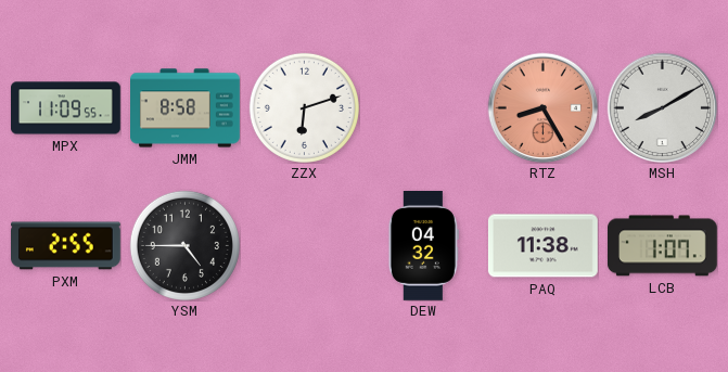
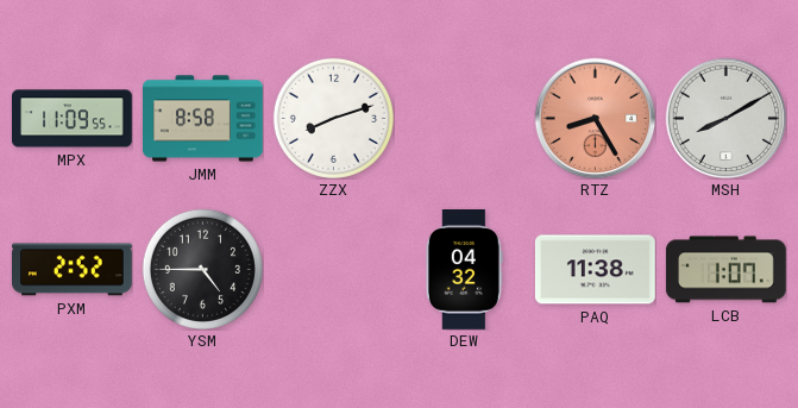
ZZX: 6:12 -> 8:12 (333, 118)
PXM: 2:55 -> 2:52 (73, 270)
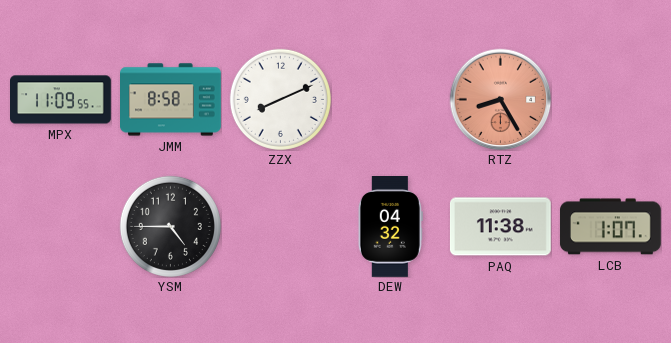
ZZX: 8:12 -> 8:11 (280, 99)
MSH: 8:10 -> none (725, 118)
PXM: 2:52 -> none (73, 270)
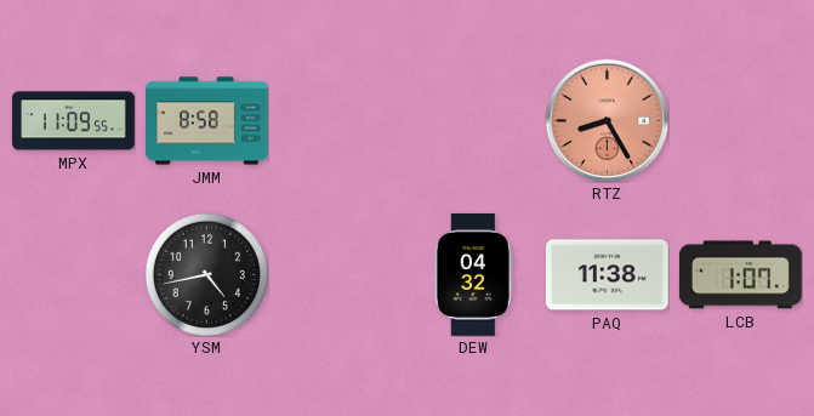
ZZX: 8:11 -> none (280, 99)
YSM: 4:45 -> 4:43 (206, 274)
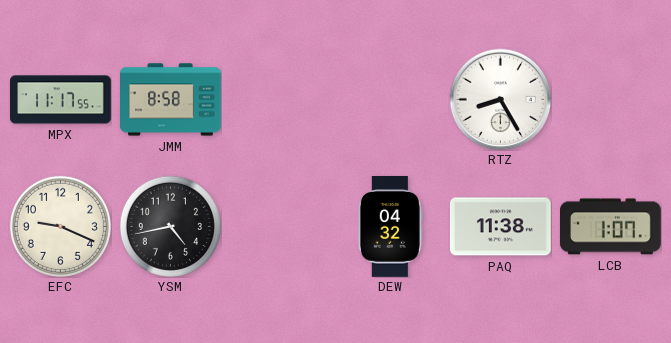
MPX: 11:09 -> 11:17 (61, 100)
RTZ dial: salmon -> white (500, 99)
EFC: none -> 9:19 (60, 226)
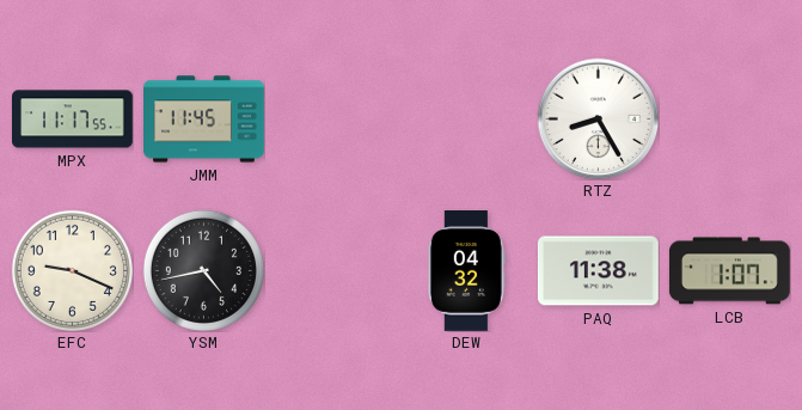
JMM: 8:58 -> 11:45 (204, 120)
